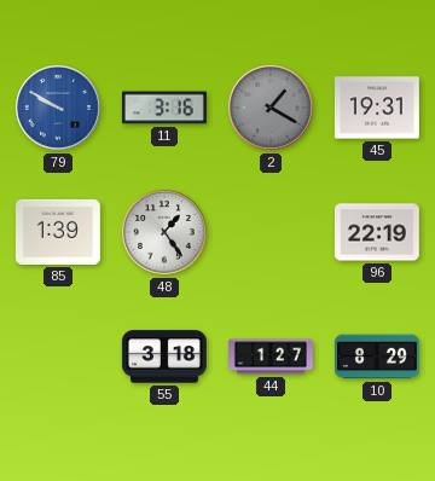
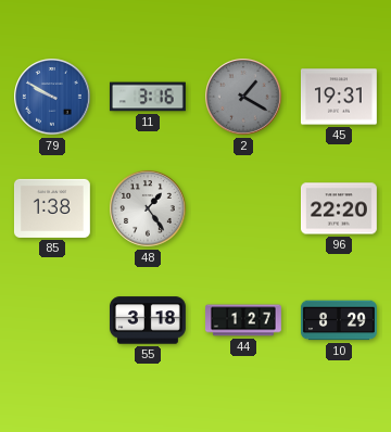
85: 1:39 -> 1:38 (52, 208)
96: 22:19 -> 22:20 (339, 208)
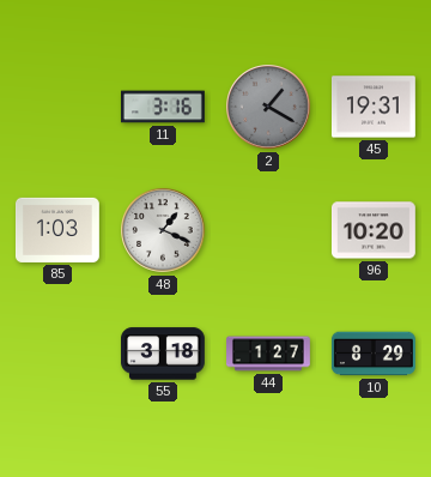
79: 9:50 -> none (52, 97)
85: 1:38 -> 1:03 (57, 230)
48: 1:24 -> 1:19 (163, 230)
96: 22:20 -> 10:20 (374, 230)
